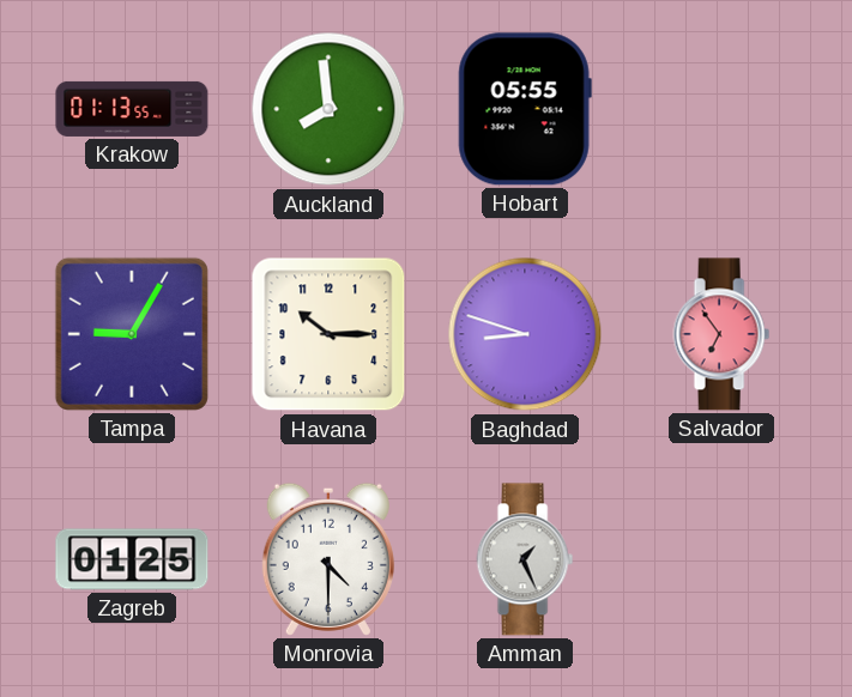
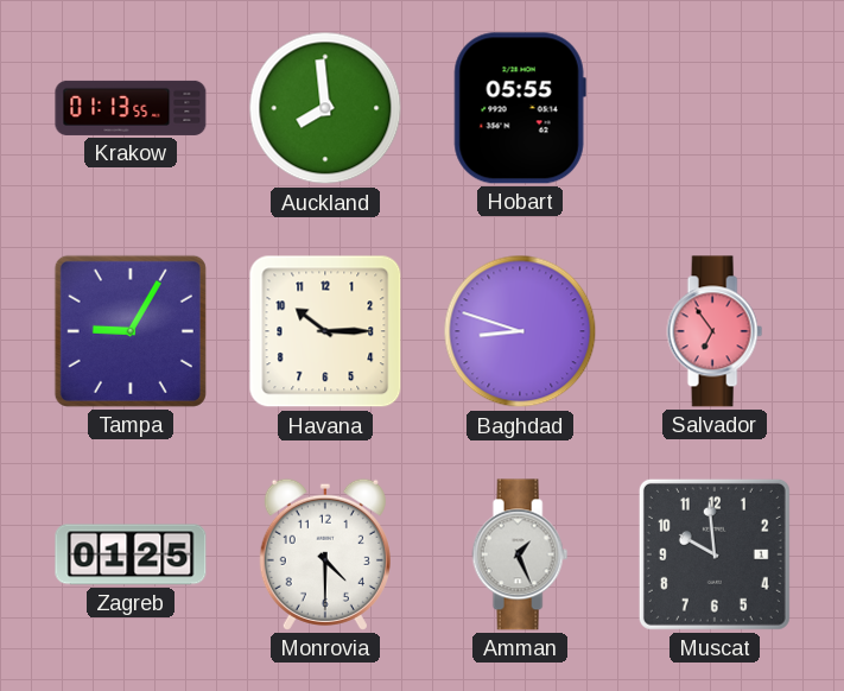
Muscat: none -> 9:59 (715, 554)
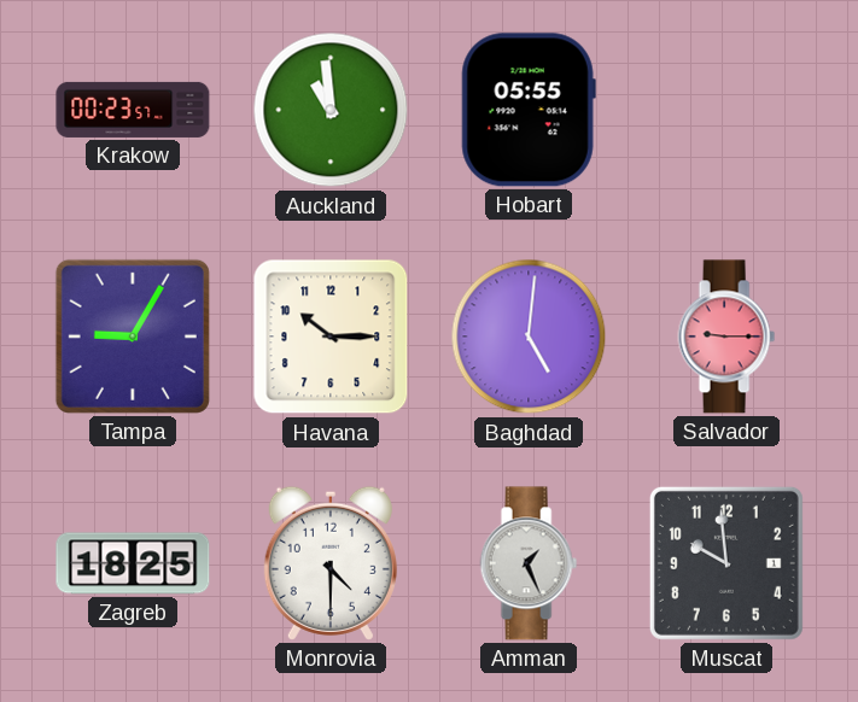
Krakow: 01:13 -> 00:23 (133, 110)
Auckland: 7:59 -> 10:59 (331, 110)
Baghdad: 8:48 -> 5:01 (529, 337)
Salvador: 6:54 -> 9:15 (726, 337)
Zagreb: 01:25 -> 18:25 (133, 563)
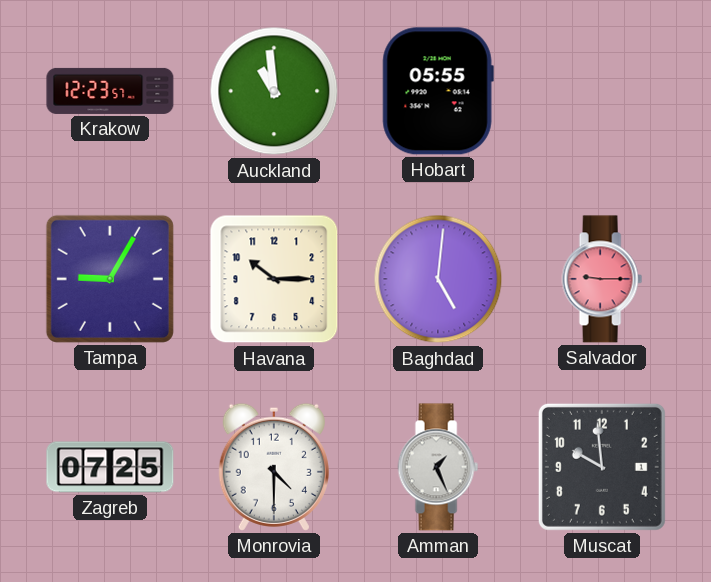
Krakow: 00:23 -> 12:23 (110, 91)
Zagreb: 18:25 -> 07:25 (110, 467)
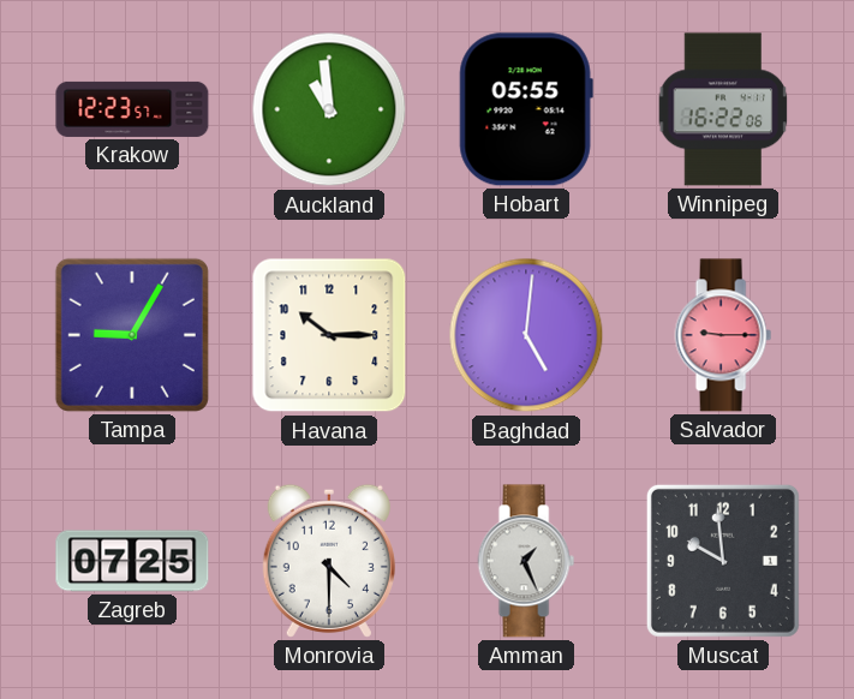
Winnipeg: none -> 16:22 (723, 109)
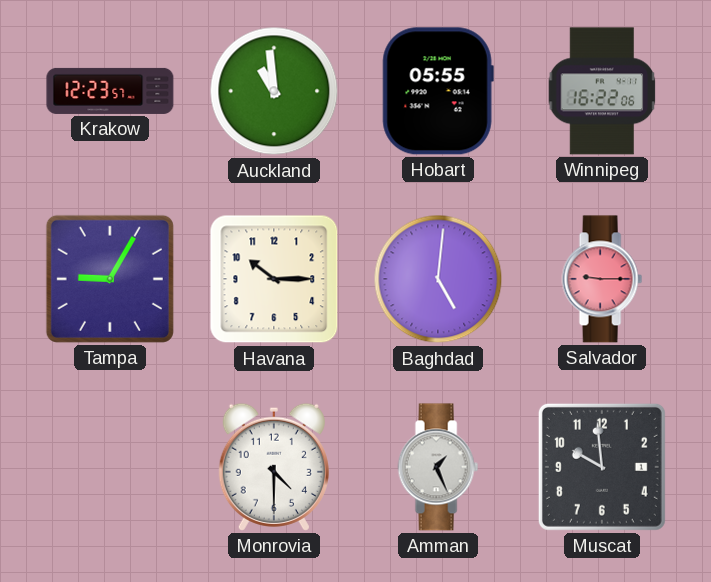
Zagreb: 07:25 -> none (132, 561)
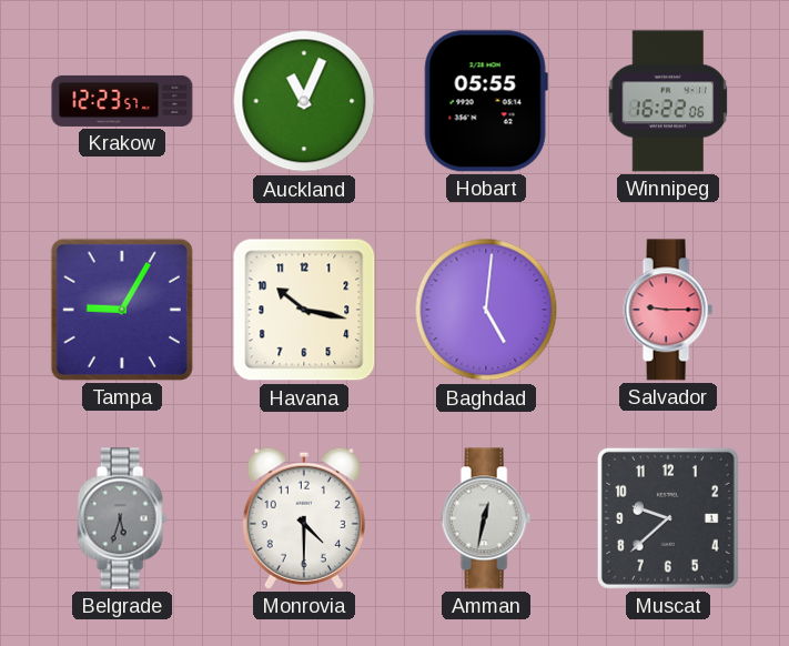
Auckland: 10:59 -> 11:04 (304, 101)
Havana: 10:15 -> 10:17 (304, 310)
Belgrade: none -> 5:33 (122, 518)
Amman: 1:26 -> 12:32 (486, 518)
Muscat: 9:59 -> 9:38 (668, 518)
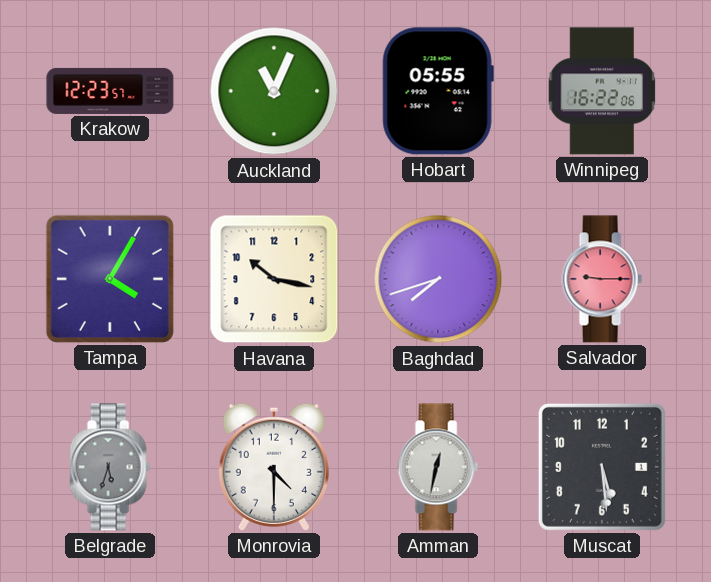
Tampa: 9:05 -> 4:05 (110, 279)
Baghdad: 5:01 -> 7:42 (438, 279)
Muscat: 9:38 -> 5:29 (602, 467)
